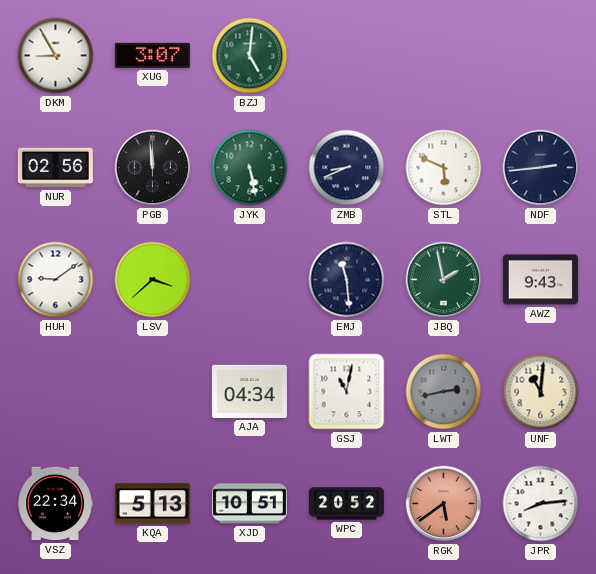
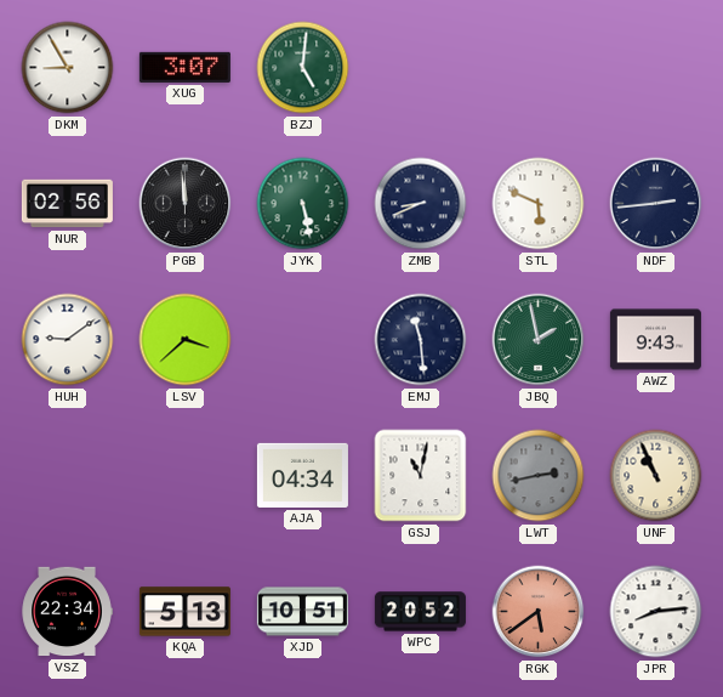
UNF: 11:01 -> 10:56 (656, 476)
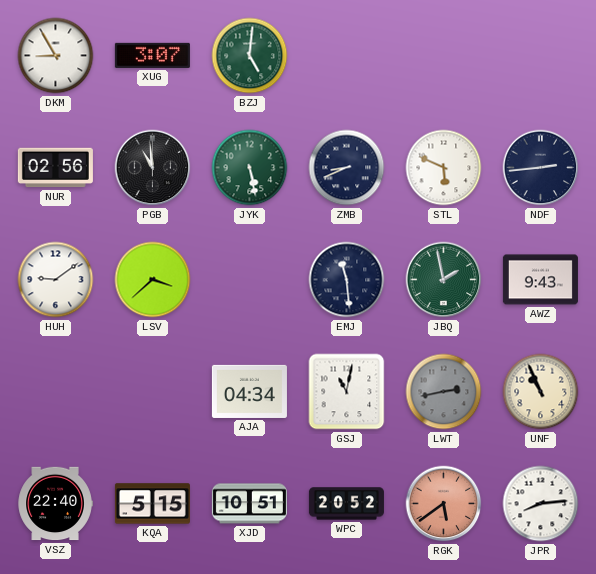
PGB: 11:59 -> 10:59 (153, 168)
VSZ: 22:34 -> 22:40 (55, 504)
KQA: 5:13 -> 5:15 (152, 504)
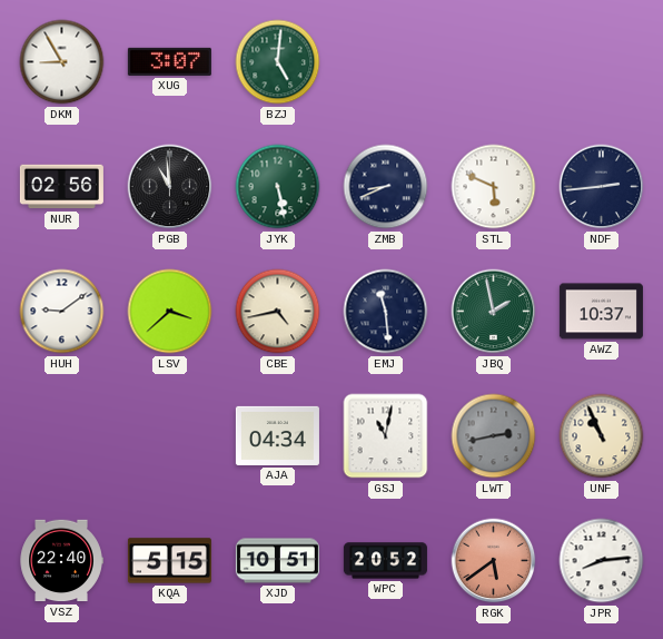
CBE: none -> 4:43 (278, 312)
AWZ: 9:43 -> 10:37 (601, 312)
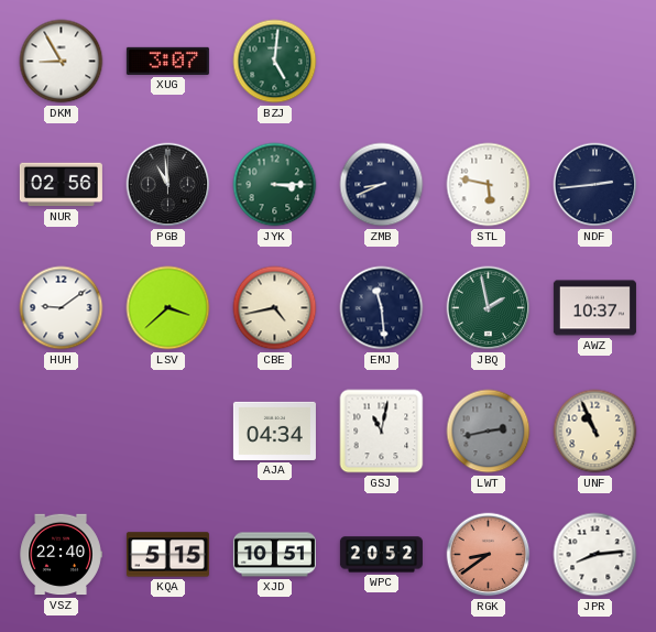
JYK: 5:28 -> 3:15 (275, 185)
STL: 5:49 -> 5:47 (489, 185)
RGK: 5:39 -> 8:39 (489, 555)
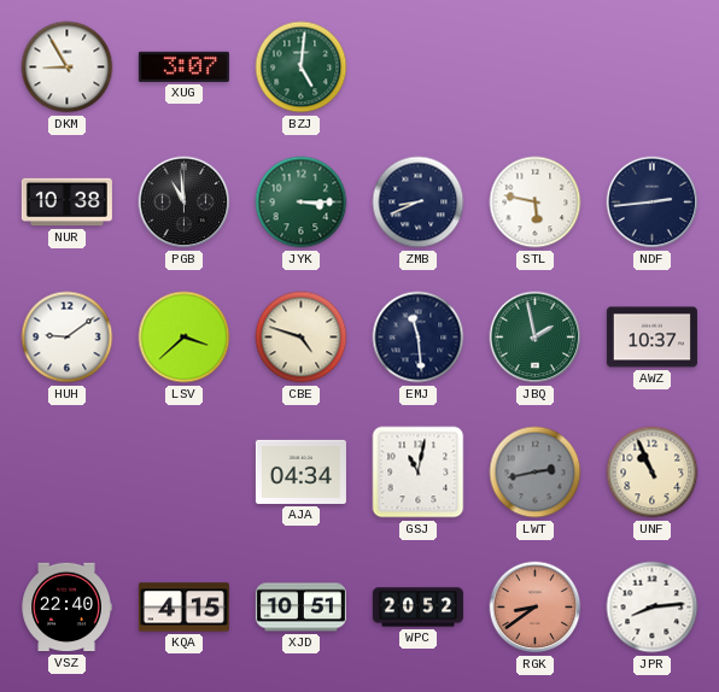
NUR: 02:56 -> 10:38 (66, 203)
CBE: 4:43 -> 4:48 (302, 338)
KQA: 5:15 -> 4:15 (183, 608)
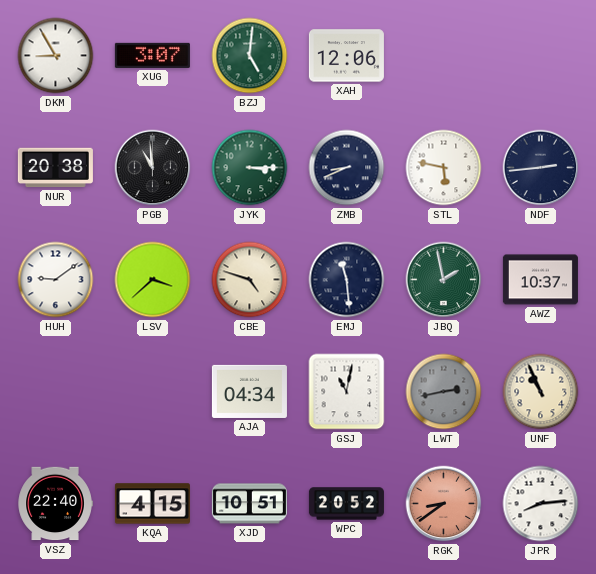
XAH: none -> 12:06 (346, 56)
NUR: 10:38 -> 20:38 (55, 168)
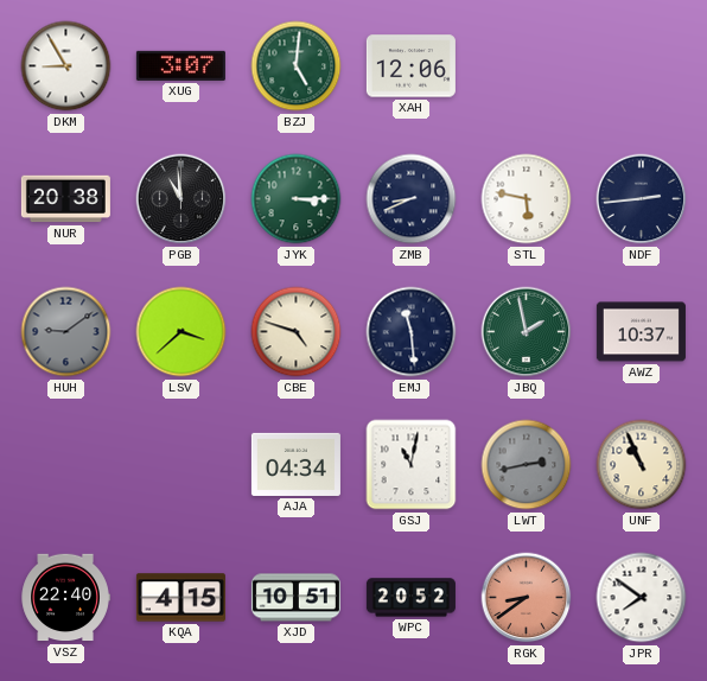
HUH dial: white -> grey (66, 332)
JPR: 8:14 -> 7:51 (642, 598)
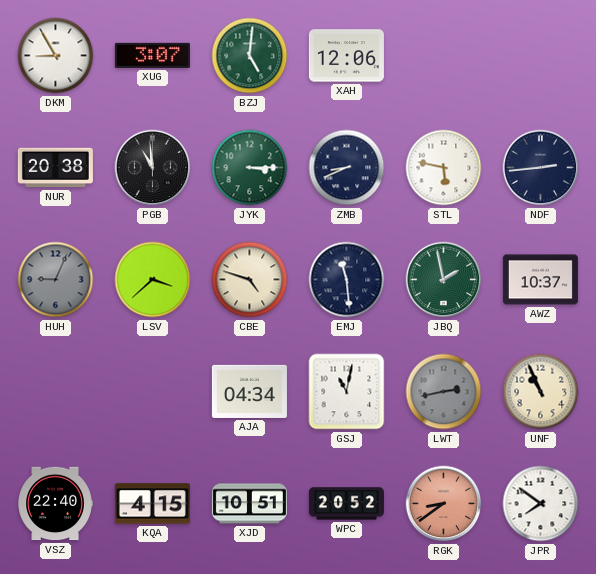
HUH: 9:09 -> 9:04 (56, 280)
